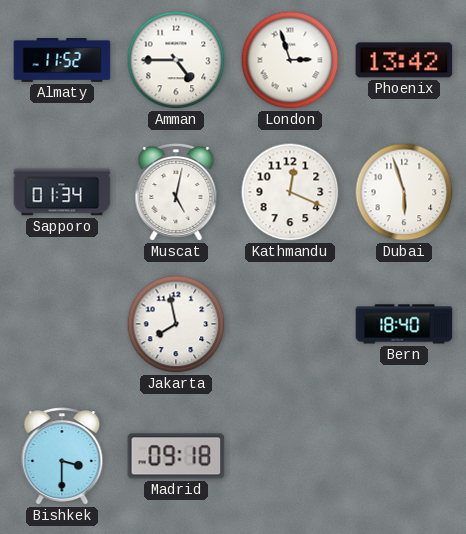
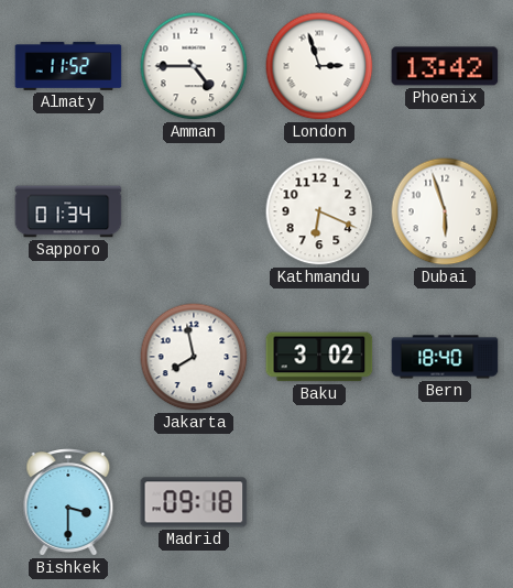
Muscat: 5:02 -> none (176, 193)
Kathmandu: 12:19 -> 6:19 (319, 211)
Baku: none -> 3:02 (319, 357)
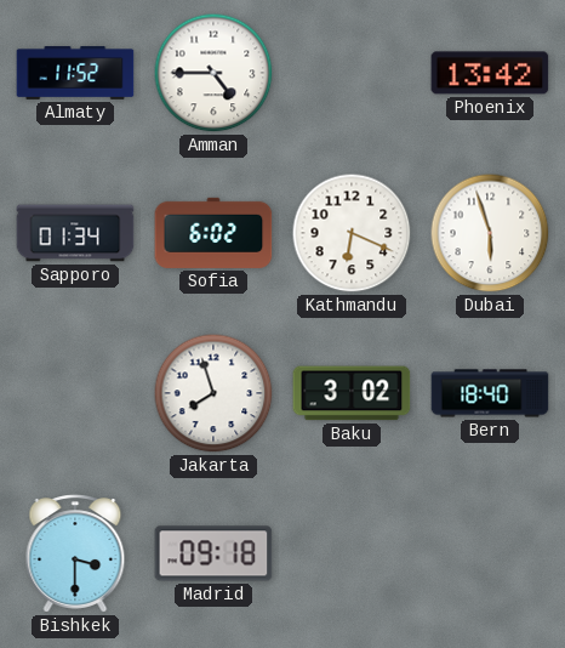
London: 2:57 -> none (319, 66)
Sofia: none -> 6:02 (213, 233)
Jakarta: 7:58 -> 7:57 (213, 393)
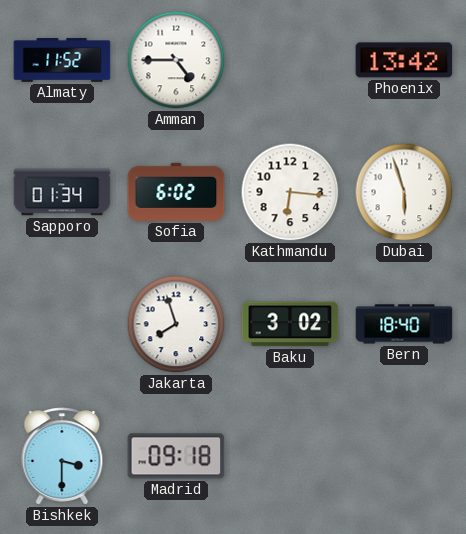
Kathmandu: 6:19 -> 6:16 (290, 192)
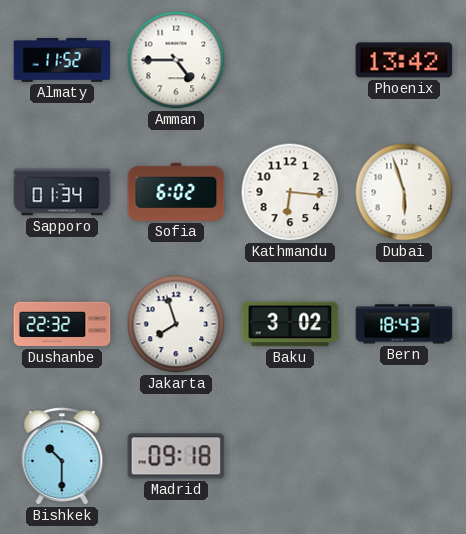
Dushanbe: none -> 22:32 (62, 324)
Bern: 18:40 -> 18:43 (404, 324)
Bishkek: 3:30 -> 10:30 (62, 457)
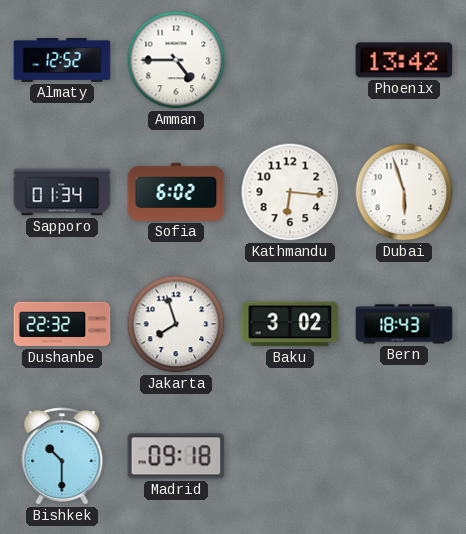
Almaty: 11:52 -> 12:52 (62, 60)
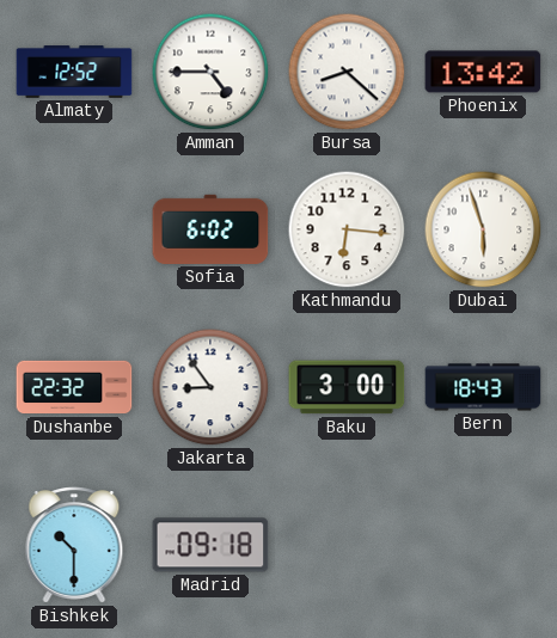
Bursa: none -> 8:22 (347, 72)
Sapporo: 01:34 -> none (62, 192)
Jakarta: 7:57 -> 8:54 (210, 387)
Baku: 3:02 -> 3:00 (347, 387)
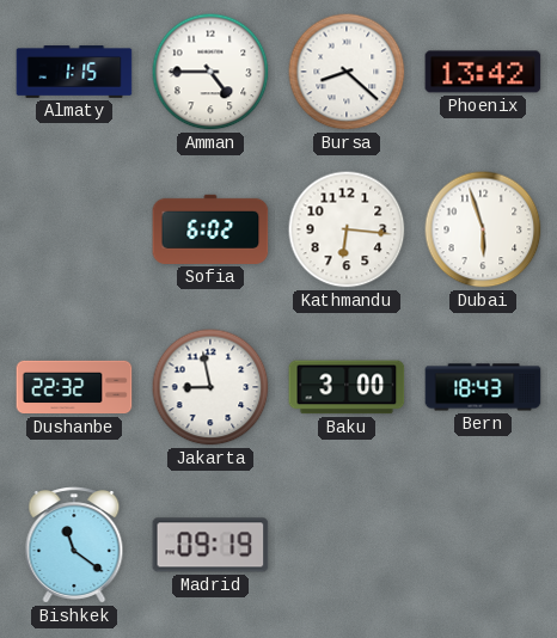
Almaty: 12:52 -> 1:15 (74, 72)
Jakarta: 8:54 -> 8:58 (210, 387)
Bishkek: 10:30 -> 11:21 (74, 546)
Madrid: 09:18 -> 09:19 (210, 545)
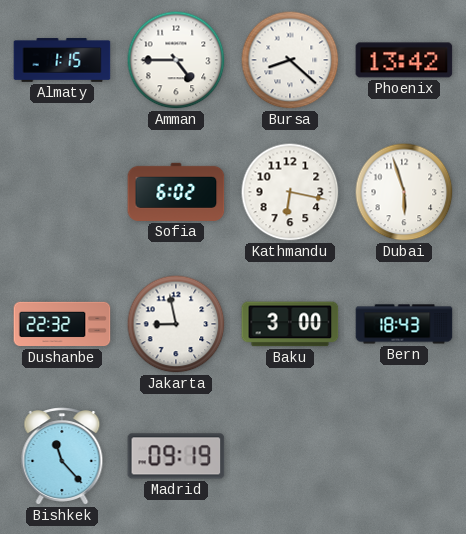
Kathmandu: 6:16 -> 6:17 (290, 192)
Bishkek: 11:21 -> 11:23 (62, 457)
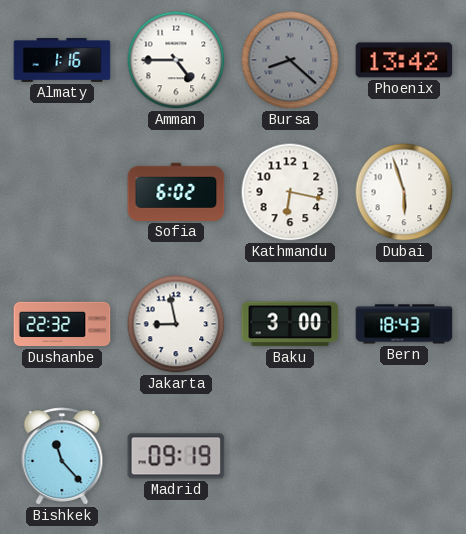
Almaty: 1:15 -> 1:16 (62, 60)
Bursa dial: white -> grey (290, 60)
